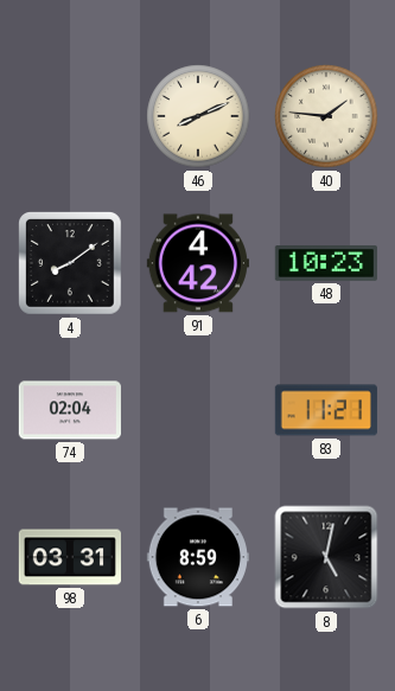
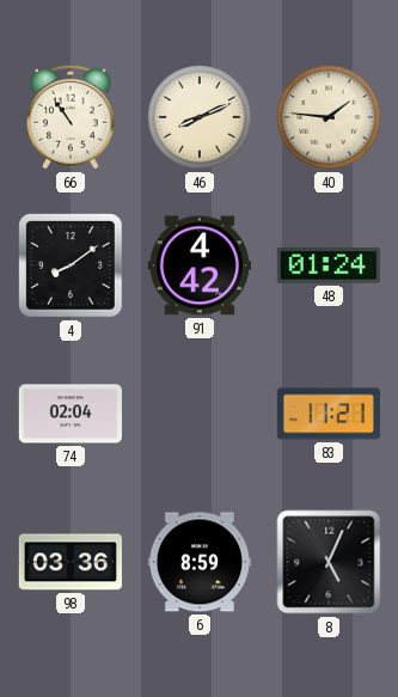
66: none -> 10:54 (71, 117)
48: 10:23 -> 01:24 (327, 265)
98: 03:31 -> 03:36 (71, 562)
8: 5:02 -> 5:04 (329, 562)
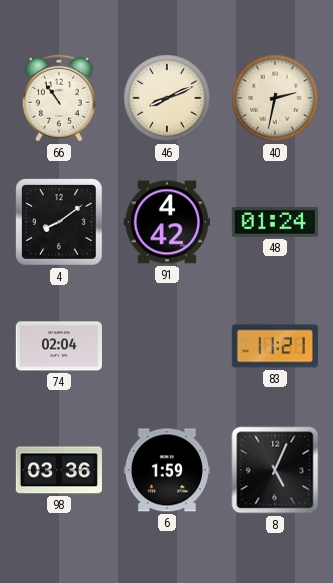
40: 1:46 -> 2:32 (275, 98)
6: 8:59 -> 1:59 (166, 470)
